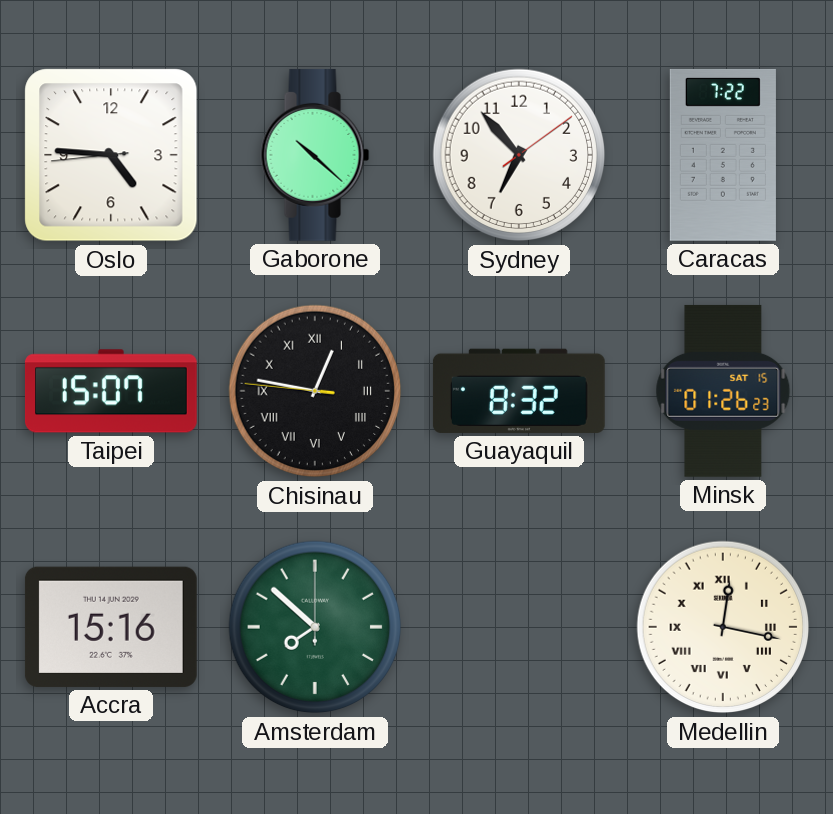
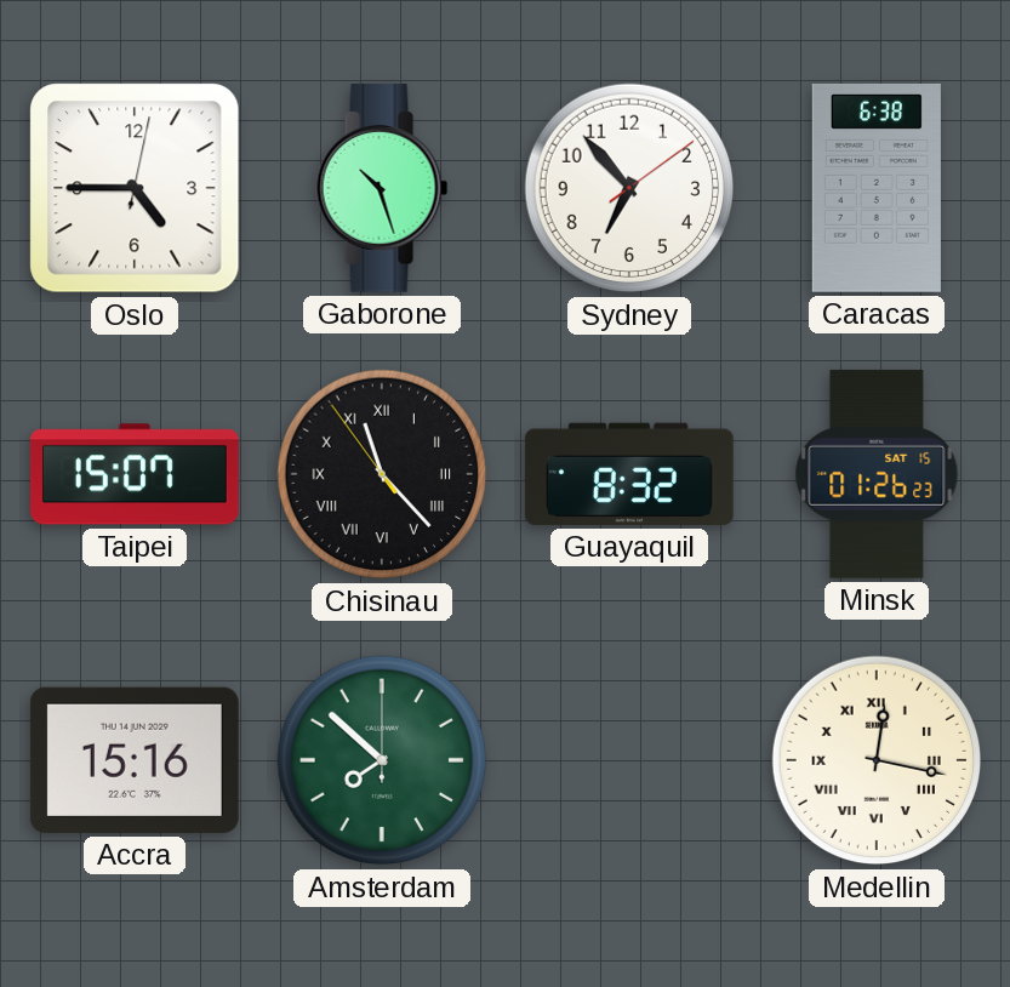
Oslo: 4:45:44 -> 4:45:02 (135, 188)
Gaborone: 10:22 -> 10:27 (382, 188)
Caracas: 7:22 -> 6:38 (877, 188)
Chisinau: 12:46 -> 11:22 (382, 474)
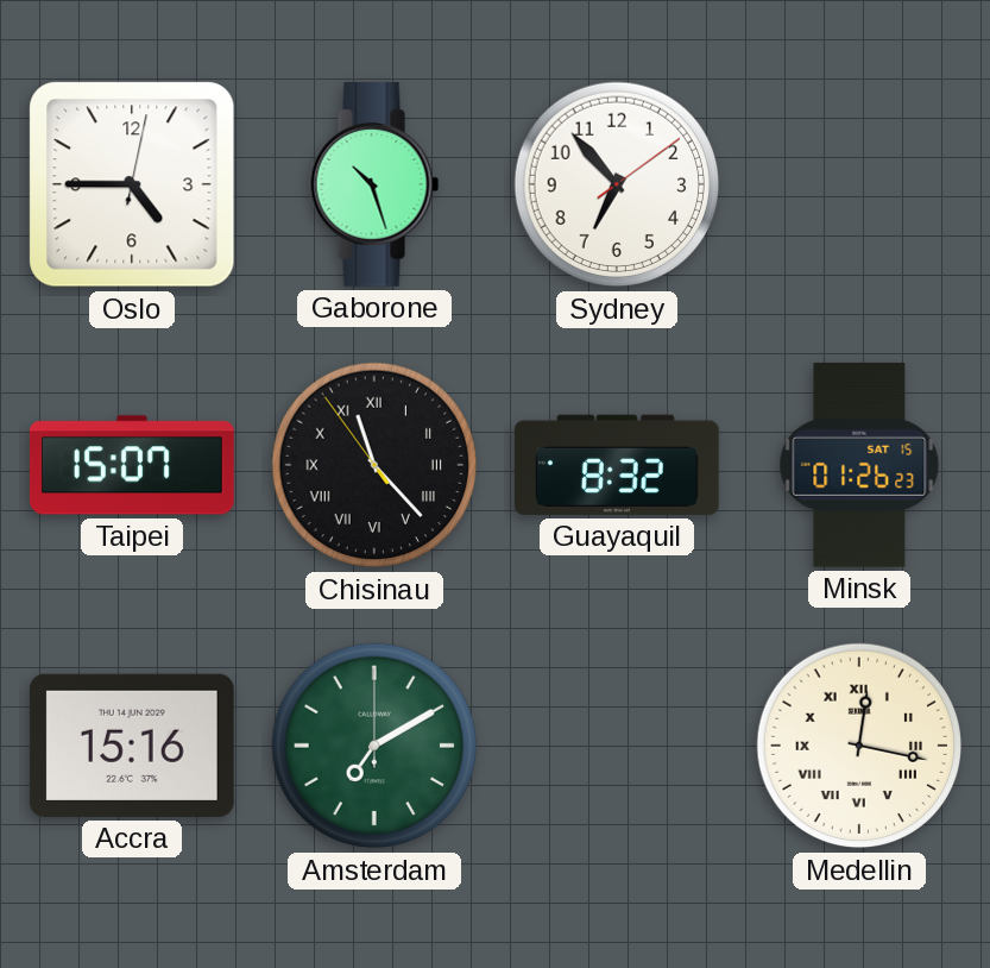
Caracas: 6:38 -> none (877, 188)
Amsterdam: 7:52 -> 7:10 (374, 746)
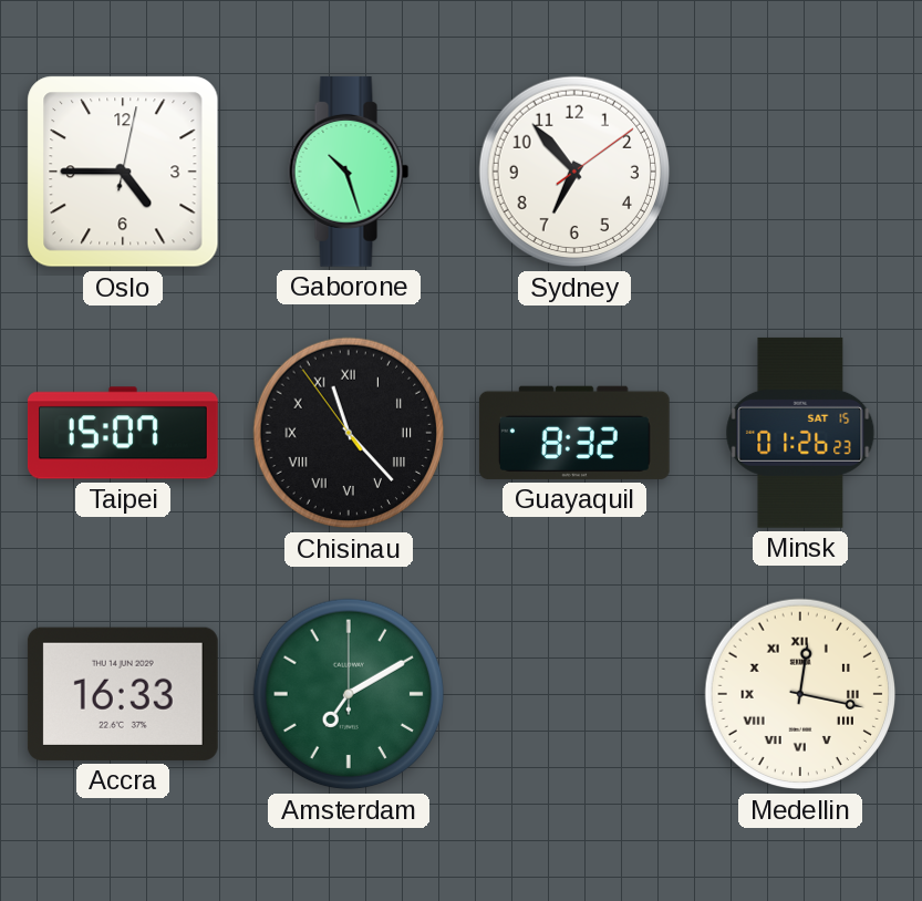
Accra: 15:16 -> 16:33 (123, 694)
